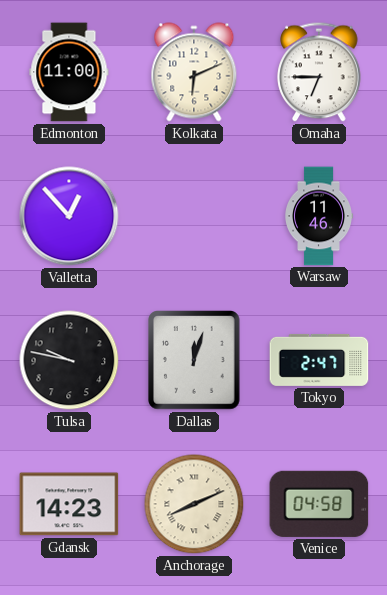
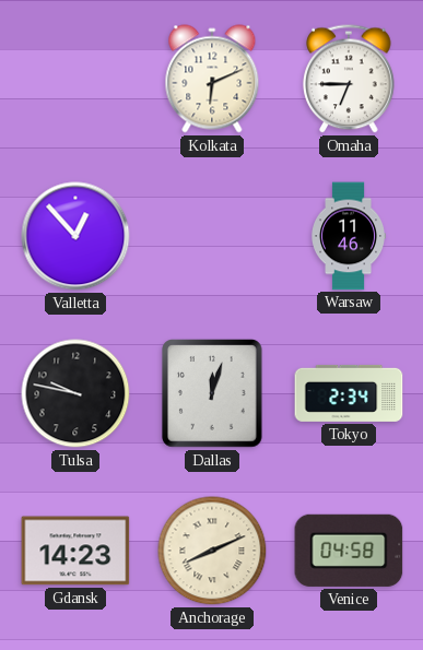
Edmonton: 11:00 -> none (69, 72)
Tokyo: 2:47 -> 2:34 (349, 393)
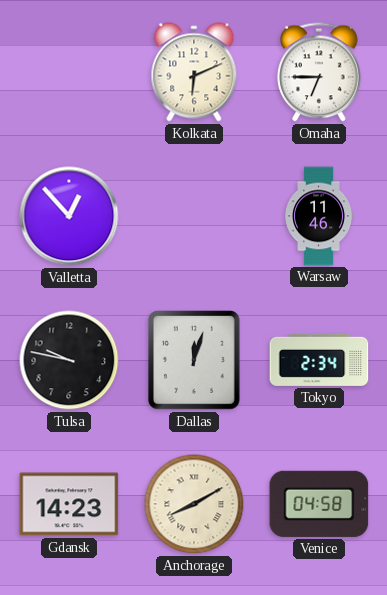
Anchorage: 8:11 -> 8:10 (194, 504)
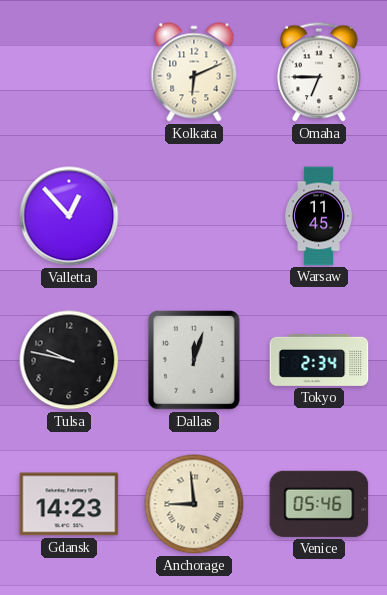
Warsaw: 11:46 -> 11:45 (318, 216)
Anchorage: 8:10 -> 8:59 (194, 504)
Venice: 04:58 -> 05:46 (319, 504)
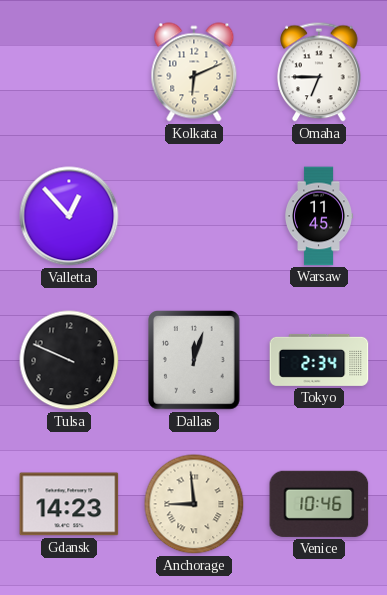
Tulsa: 9:47 -> 9:49 (69, 360)
Venice: 05:46 -> 10:46 (319, 504)
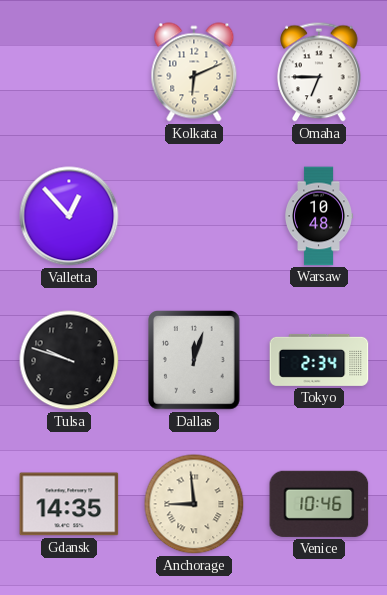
Warsaw: 11:45 -> 10:48 (318, 216)
Tulsa: 9:49 -> 9:48 (69, 360)
Gdansk: 14:23 -> 14:35 (69, 504)
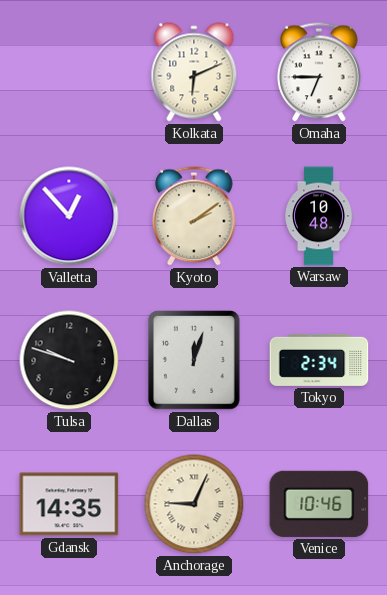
Kyoto: none -> 2:09 (194, 216)
Anchorage: 8:59 -> 9:04 (194, 504)
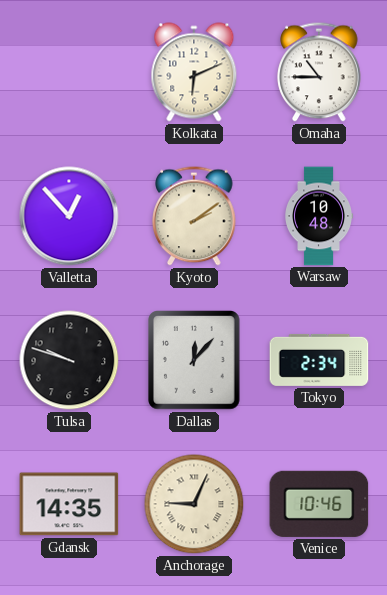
Omaha: 6:45 -> 10:45 (319, 72)
Dallas: 12:03 -> 12:07 (195, 361)
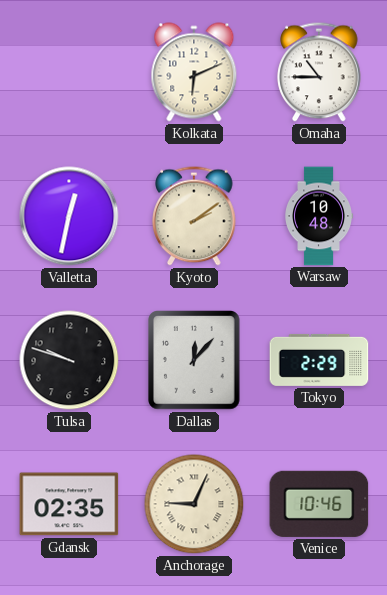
Valletta: 12:53 -> 12:32 (69, 216)
Tokyo: 2:34 -> 2:29 (319, 360)
Gdansk: 14:35 -> 02:35 (69, 504)
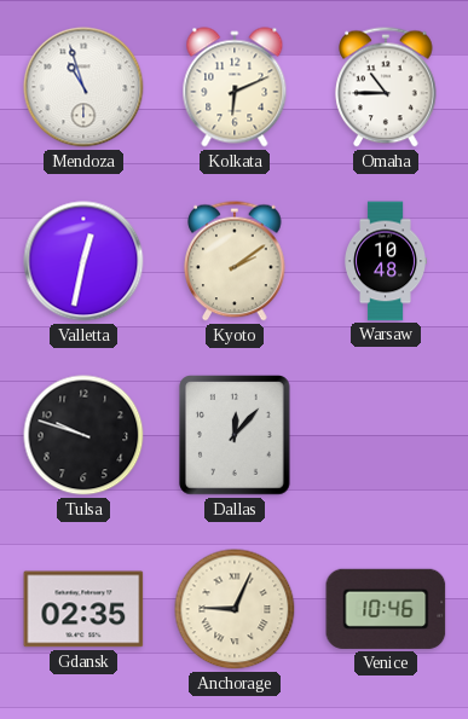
Mendoza: none -> 10:57 (83, 87)
Tokyo: 2:29 -> none (319, 360)
